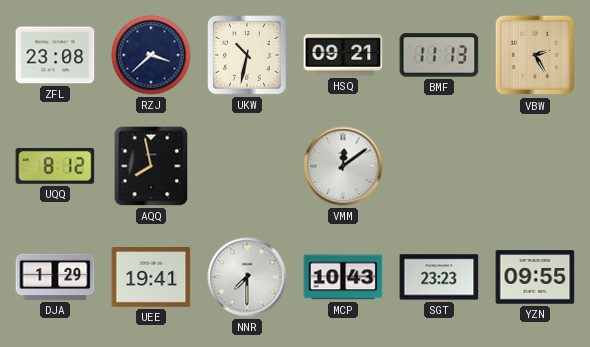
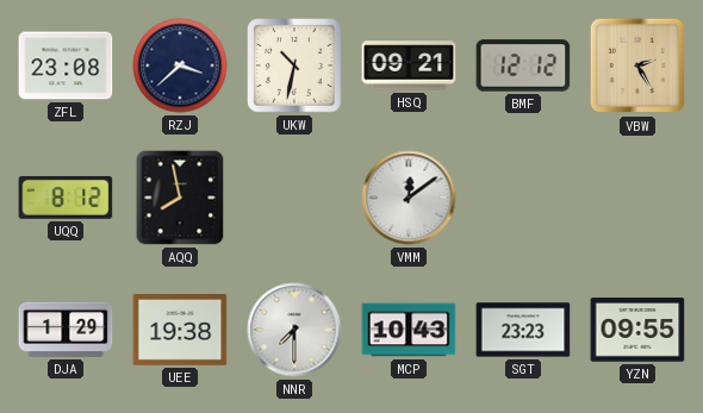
BMF: 11:13 -> 12:12 (523, 65)
UEE: 19:41 -> 19:38 (180, 331)
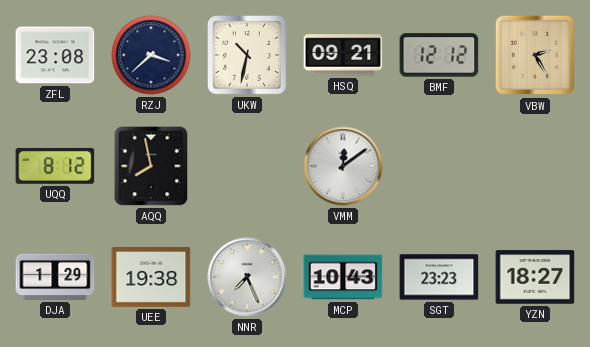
NNR: 7:30 -> 7:26 (247, 277)
YZN: 09:55 -> 18:27 (535, 277)
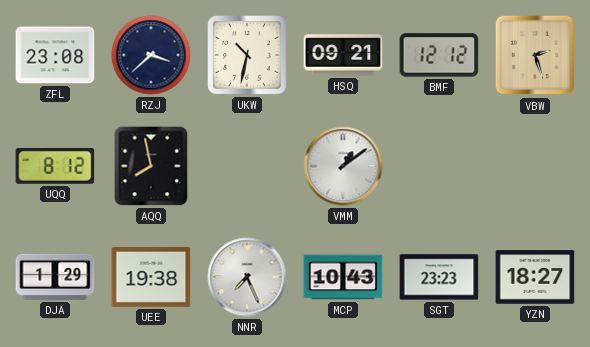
VBW: 2:25 -> 2:27 (535, 55)
VMM: 12:09 -> 1:09 (343, 166)
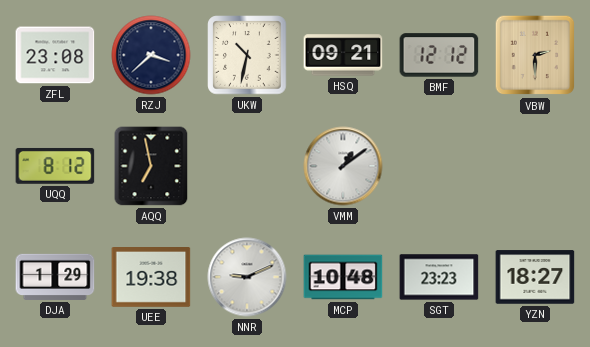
VBW: 2:27 -> 2:30 (535, 55)
AQQ: 7:58 -> 6:58 (151, 166)
NNR: 7:26 -> 9:11 (247, 277)
MCP: 10:43 -> 10:48 (343, 277)
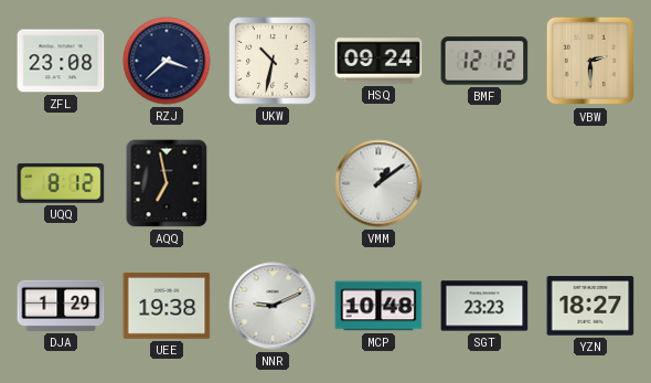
HSQ: 09:21 -> 09:24 (378, 61)
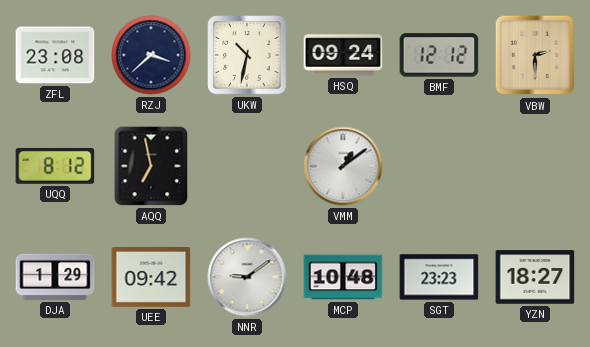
UEE: 19:38 -> 09:42 (151, 278)
NNR: 9:11 -> 9:09 (247, 277)
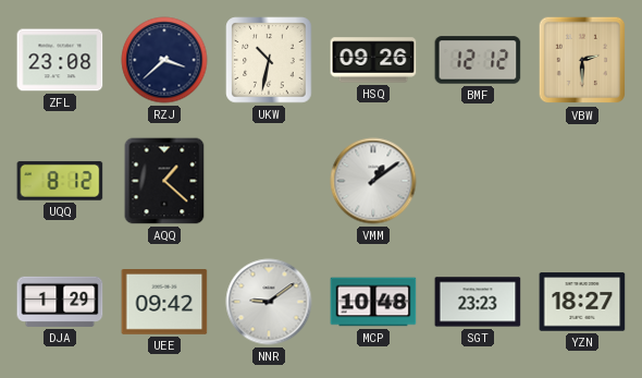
HSQ: 09:24 -> 09:26 (373, 60)
AQQ: 6:58 -> 1:22 (164, 181)
